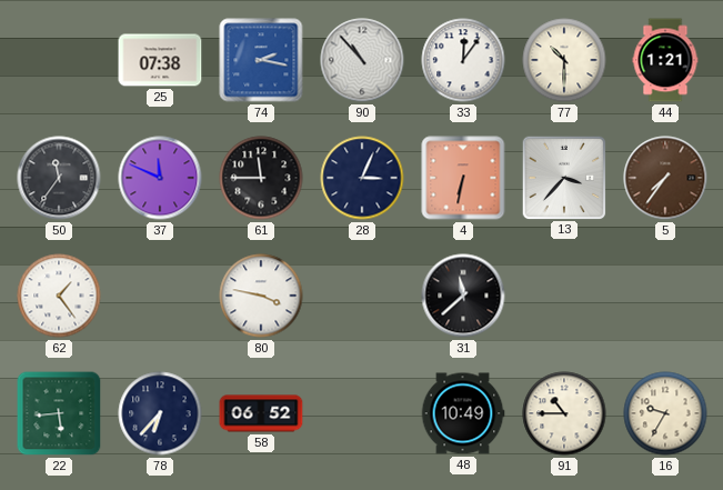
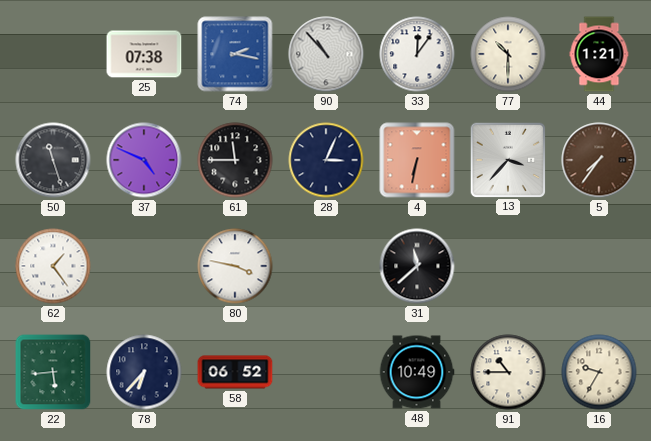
50: 11:36 -> 11:27 (53, 160)
37: 11:49 -> 4:49 (144, 160)
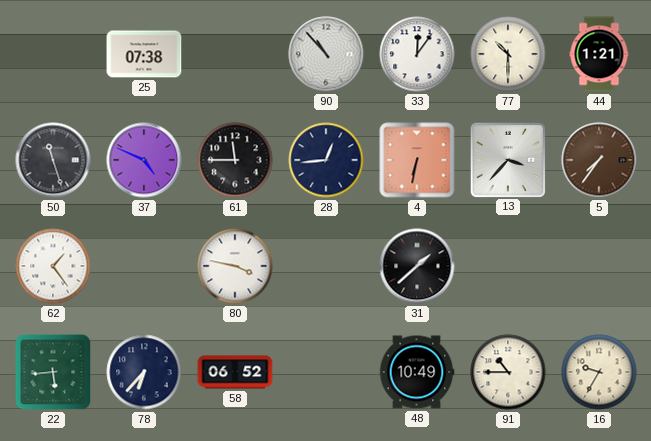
74: 2:17 -> none (235, 54)
28: 3:04 -> 12:44 (326, 160)
31: 11:38 -> 1:38 (417, 266)
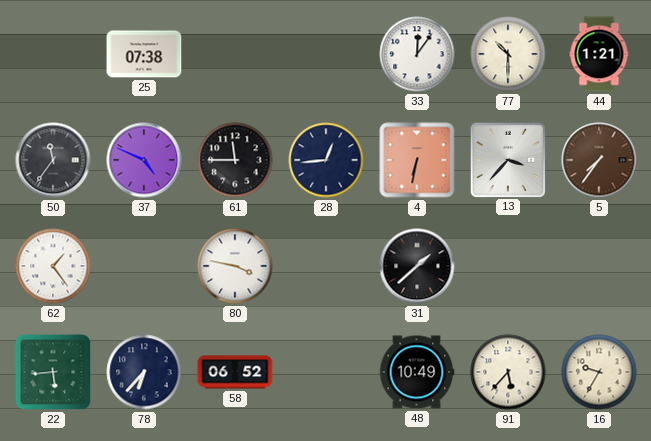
90: 10:53 -> none (326, 54)
50: 11:27 -> 11:36 (53, 160)
91: 10:45 -> 5:37 (508, 372)
